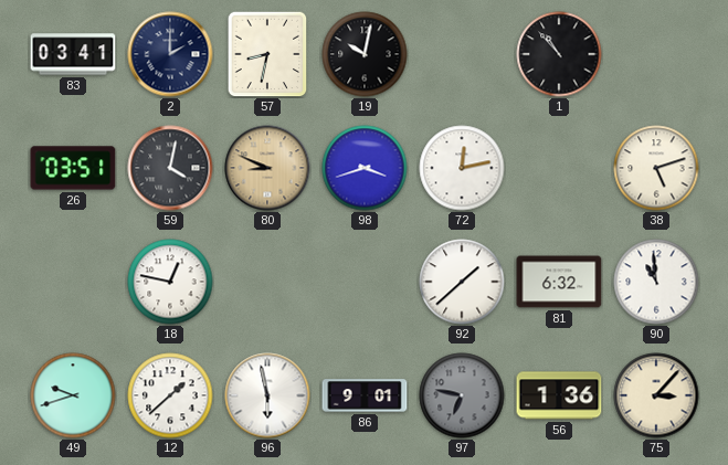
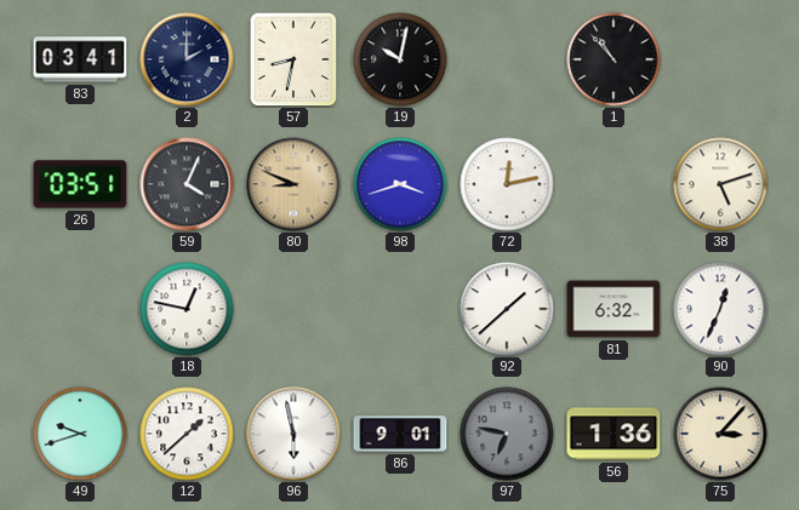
59: 4:02 -> 4:04 (187, 184)
90: 10:59 -> 12:34 (720, 309)
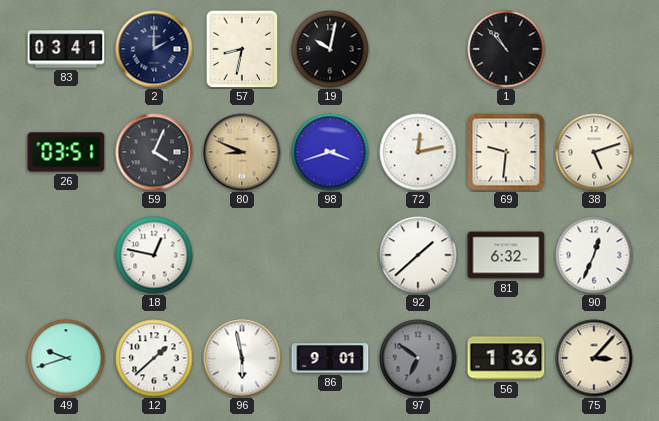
69: none -> 9:31 (506, 152)
97: 6:47 -> 6:51 (418, 358)
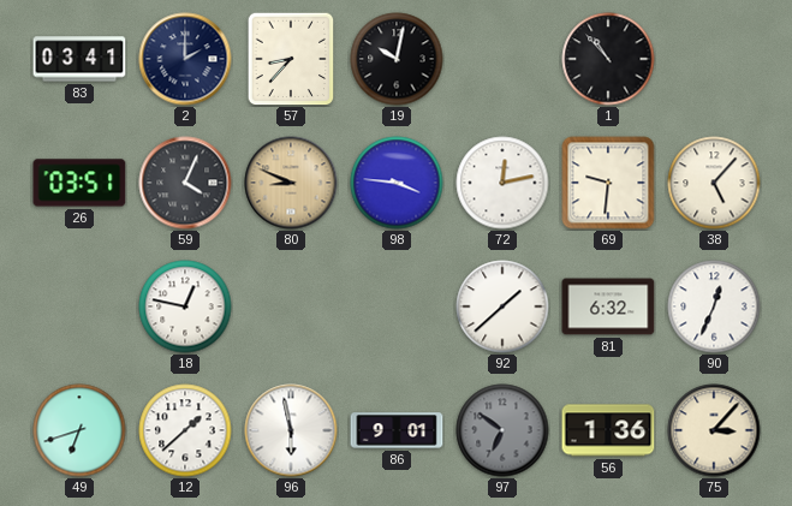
57: 8:32 -> 8:37 (291, 59)
98: 3:42 -> 3:46 (397, 183)
38: 5:12 -> 5:07 (714, 183)
49: 9:42 -> 6:42 (79, 430)
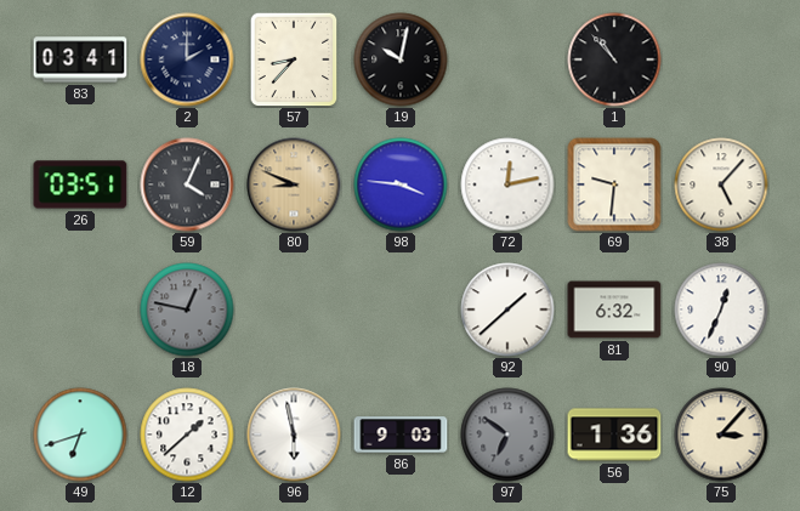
18 dial: white -> grey (187, 310)
86: 9:01 -> 9:03 (401, 435)
